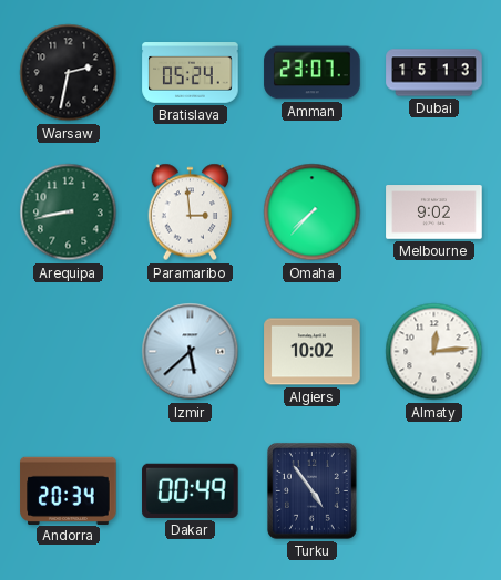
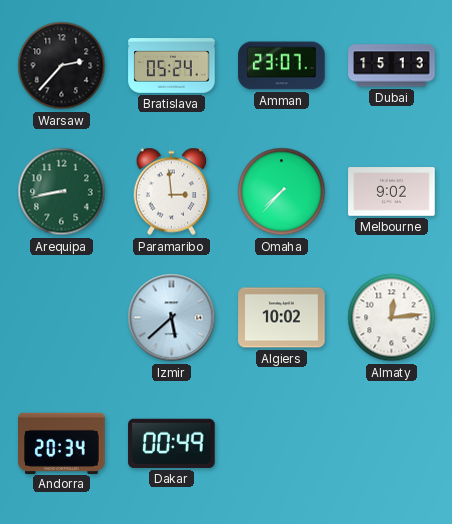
Warsaw: 2:32 -> 2:37 (62, 66)
Turku: 4:54 -> none (313, 491)
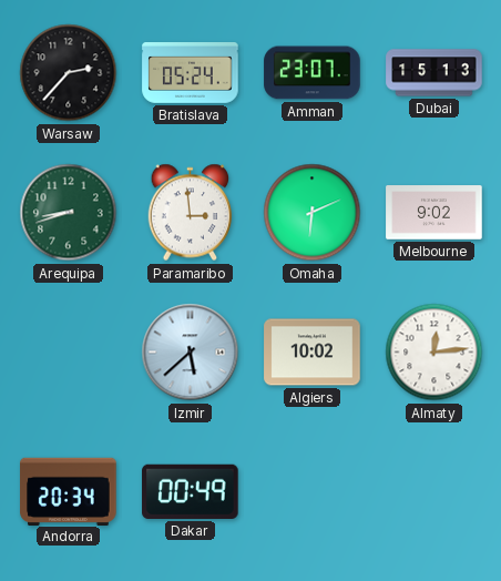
Arequipa: 8:43 -> 8:42 (69, 213)
Omaha: 7:37 -> 6:11 (313, 213)
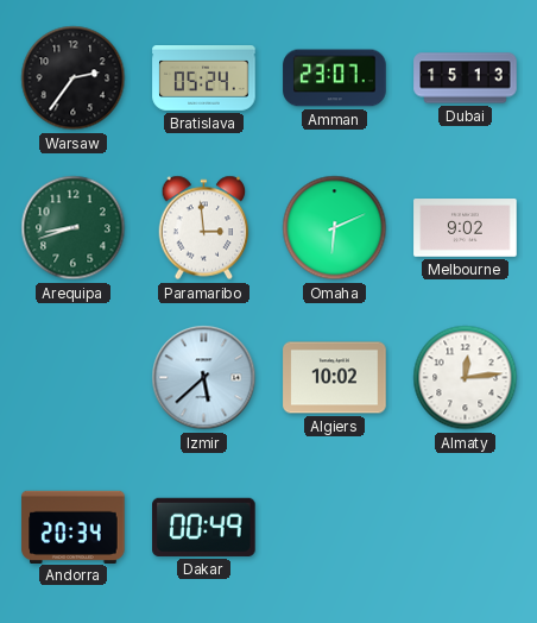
Warsaw: 2:37 -> 2:36 (74, 78)
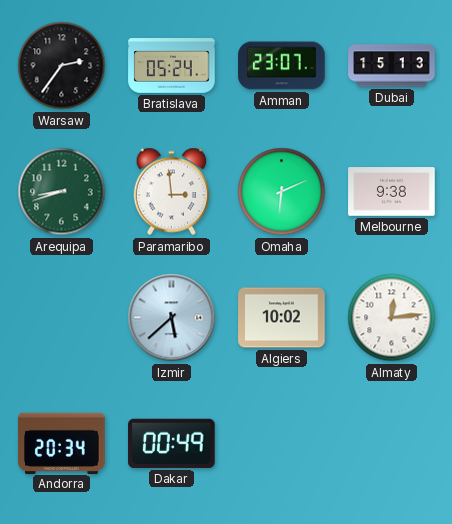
Melbourne: 9:02 -> 9:38 (392, 192)
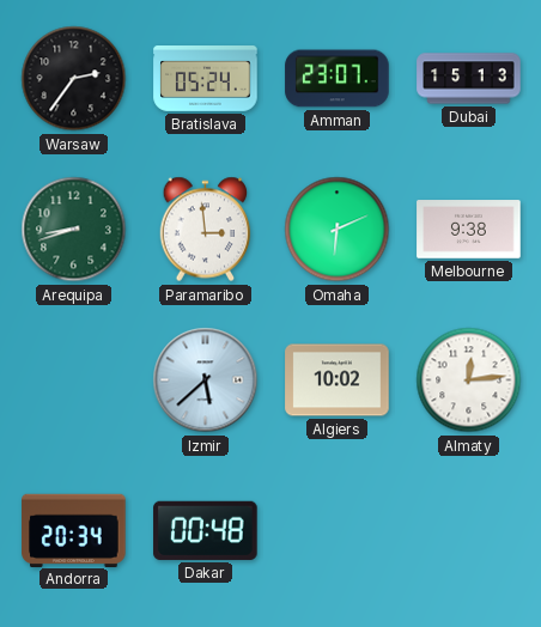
Dakar: 00:49 -> 00:48 (206, 530)
